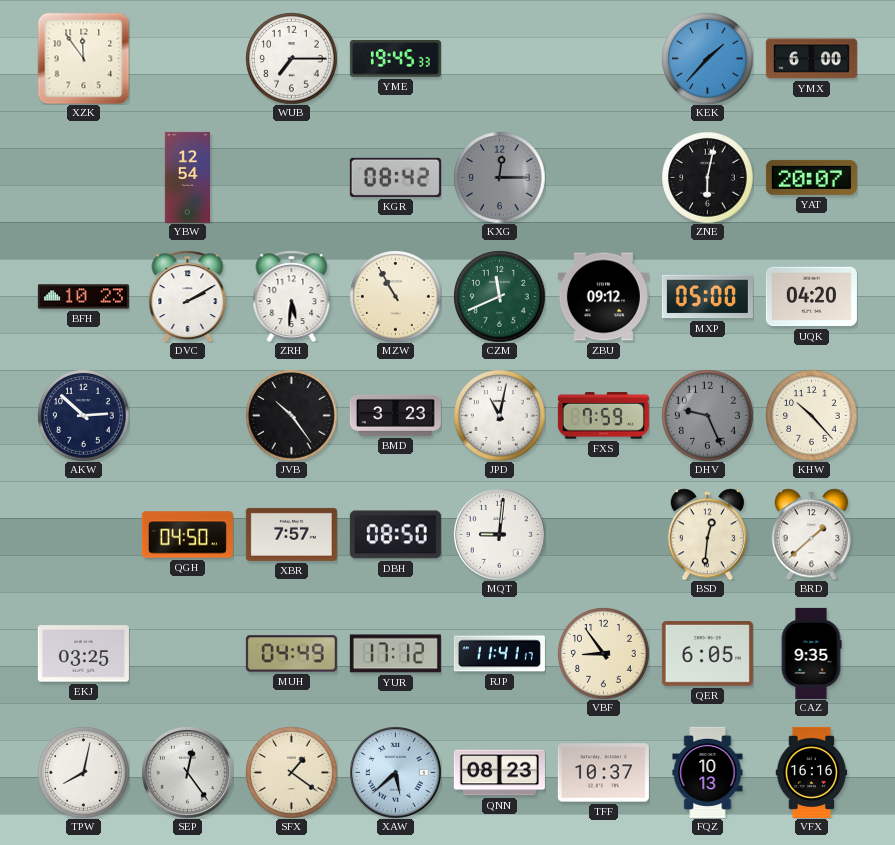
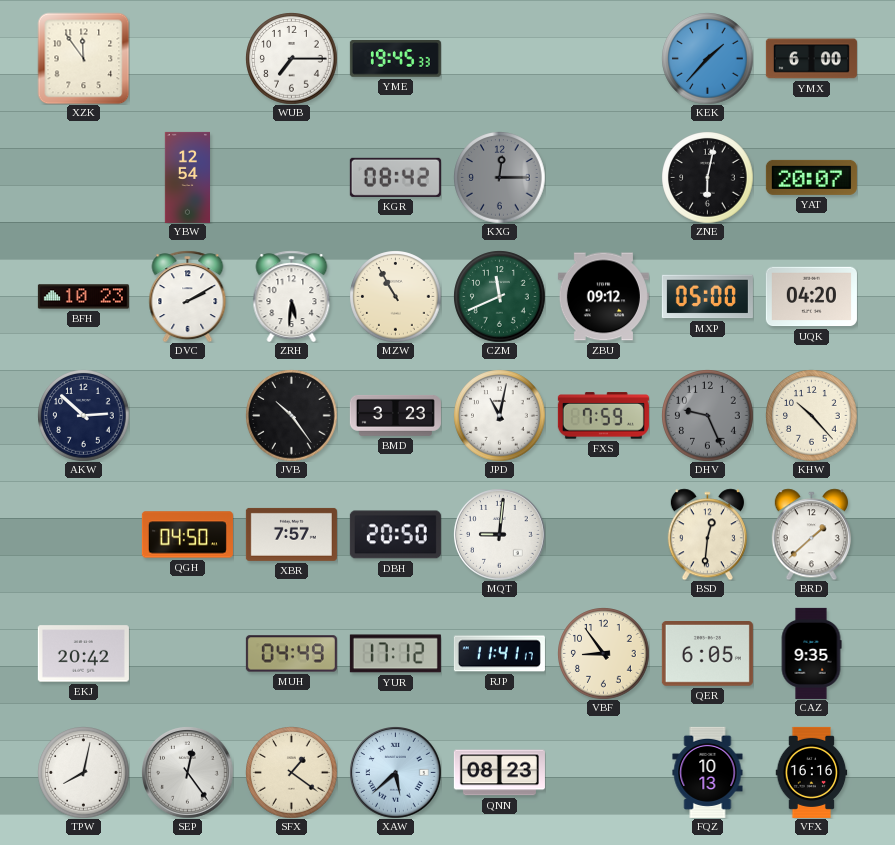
DBH: 08:50 -> 20:50 (395, 535)
EKJ: 03:25 -> 20:42 (83, 654)
TFF: 10:37 -> none (603, 773)
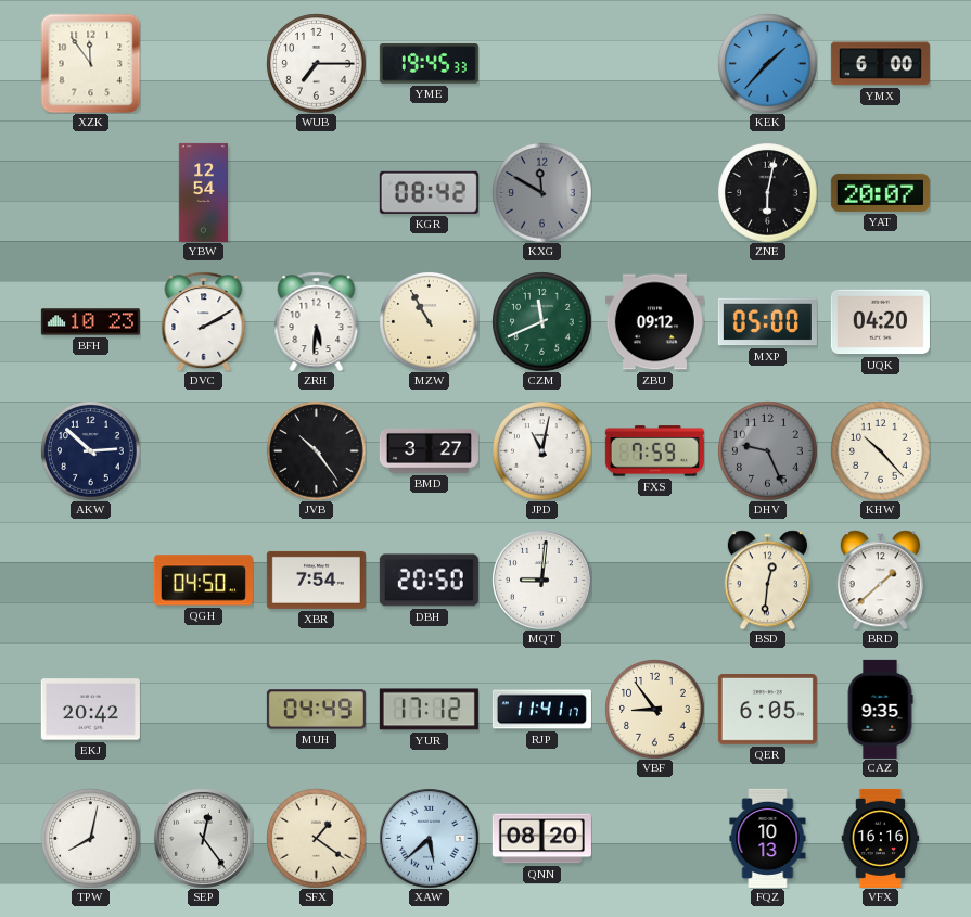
KXG: 12:15 -> 11:50 (541, 192)
BMD: 3:23 -> 3:27 (429, 450)
XBR: 7:57 -> 7:54 (316, 580)
QNN: 08:23 -> 08:20 (541, 839)
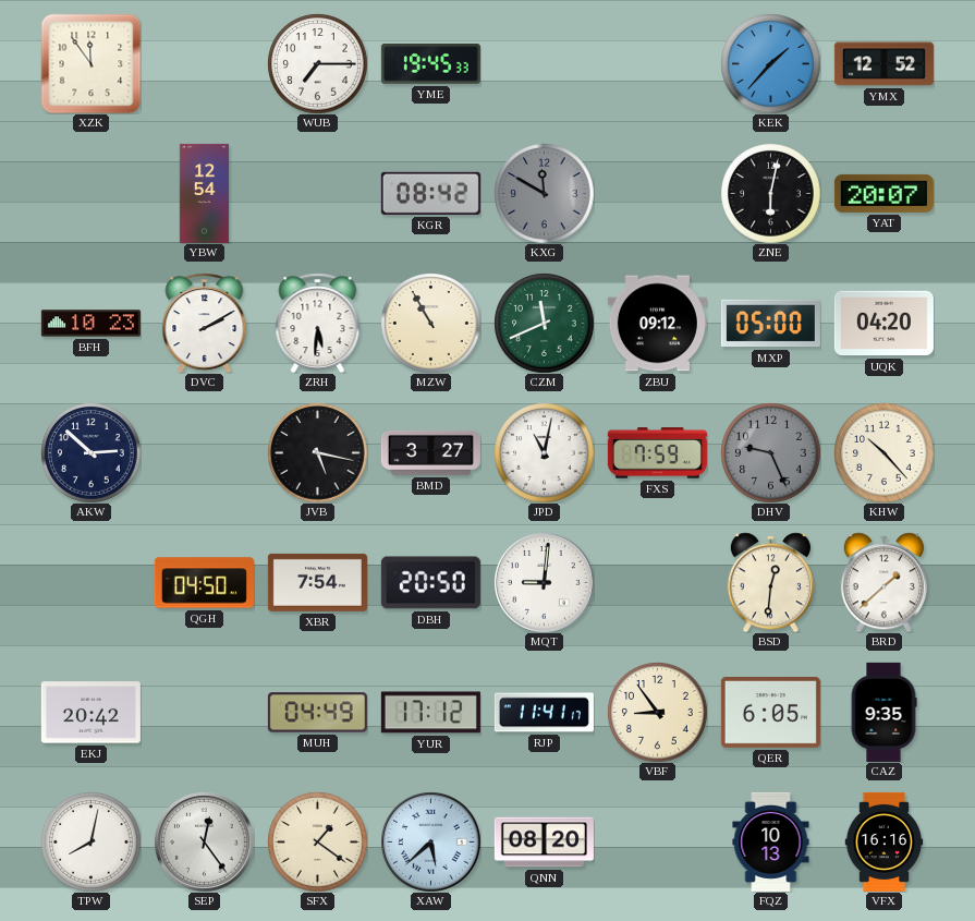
YMX: 6:00 -> 12:52 (883, 64)
JVB: 10:24 -> 5:17 (317, 452)
